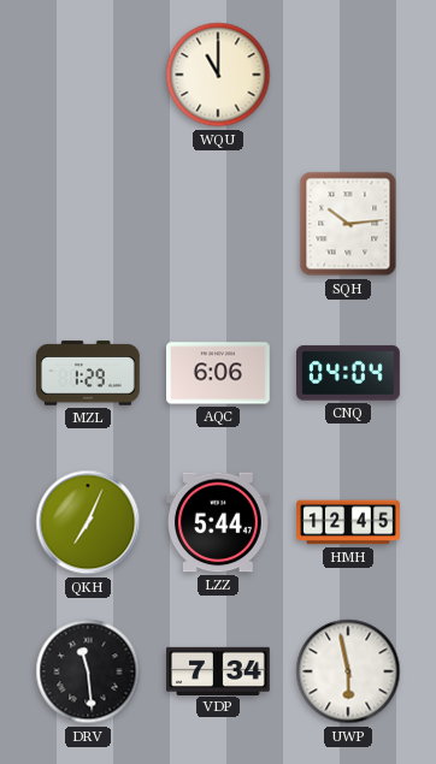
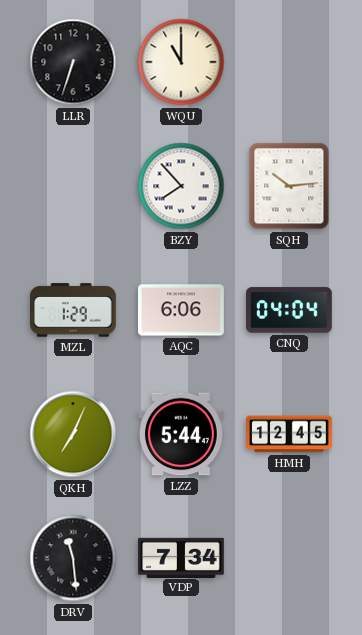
LLR: none -> 6:33 (73, 62)
BZY: none -> 7:53 (181, 186)
UWP: 5:58 -> none (348, 671)
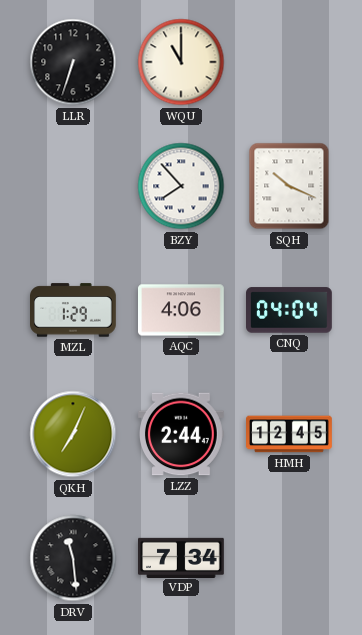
SQH: 10:14 -> 10:19 (289, 186)
AQC: 6:06 -> 4:06 (182, 310)
LZZ: 5:44 -> 2:44 (182, 434)
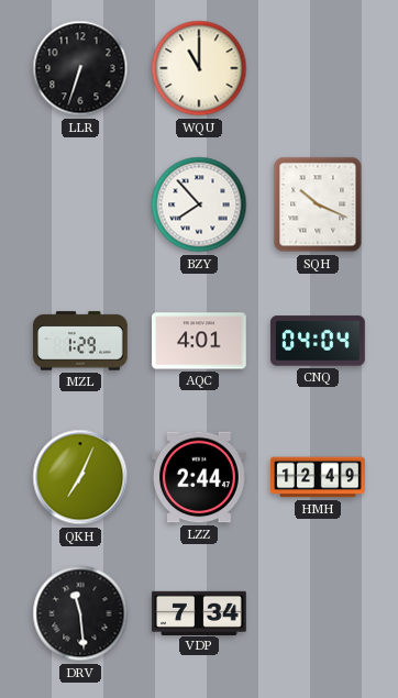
AQC: 4:06 -> 4:01 (200, 341)
HMH: 12:45 -> 12:49 (318, 477)
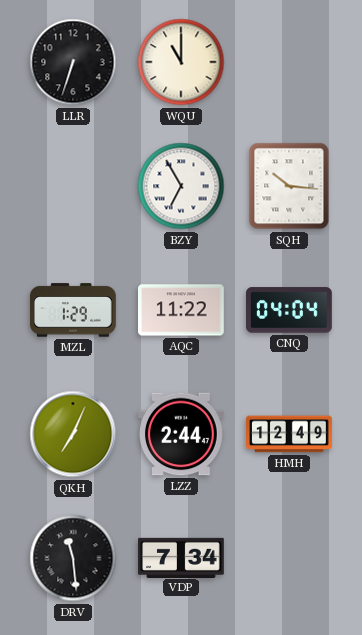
BZY: 7:53 -> 6:55 (181, 186)
SQH: 10:19 -> 10:16 (289, 186)
AQC: 4:01 -> 11:22 (182, 310)
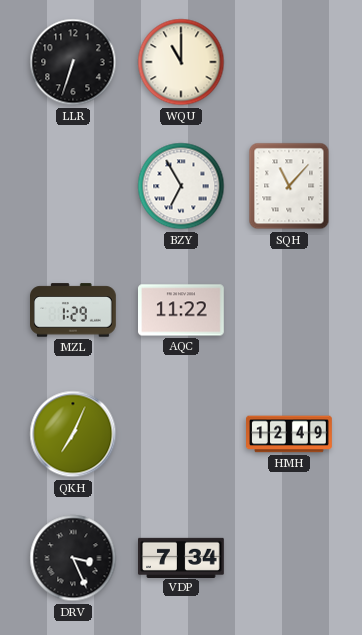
SQH: 10:16 -> 11:07 (289, 186)
CNQ: 04:04 -> none (290, 310)
LZZ: 2:44 -> none (182, 434)
DRV: 11:29 -> 3:26 (73, 558)
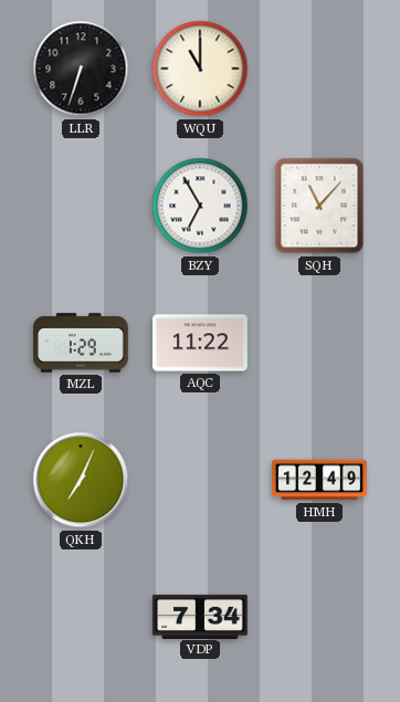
DRV: 3:26 -> none (73, 558)
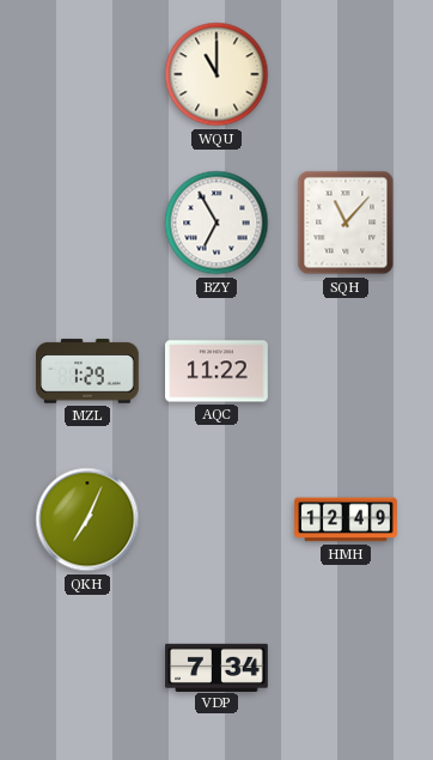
LLR: 6:33 -> none (81, 69)
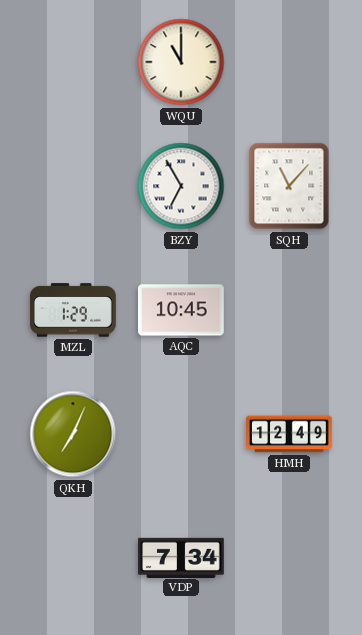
AQC: 11:22 -> 10:45 (182, 310)
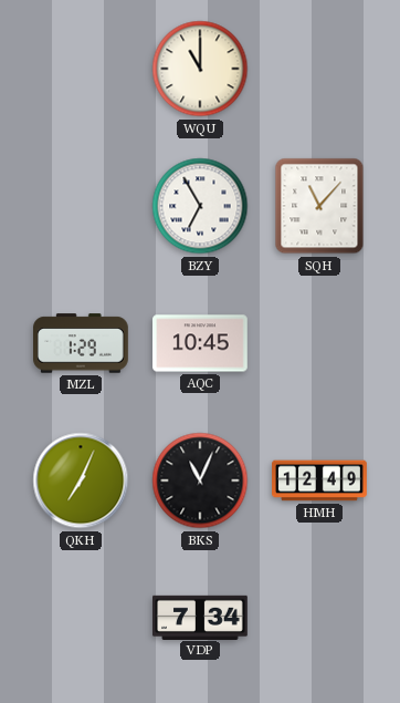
BKS: none -> 11:04 (200, 480)
